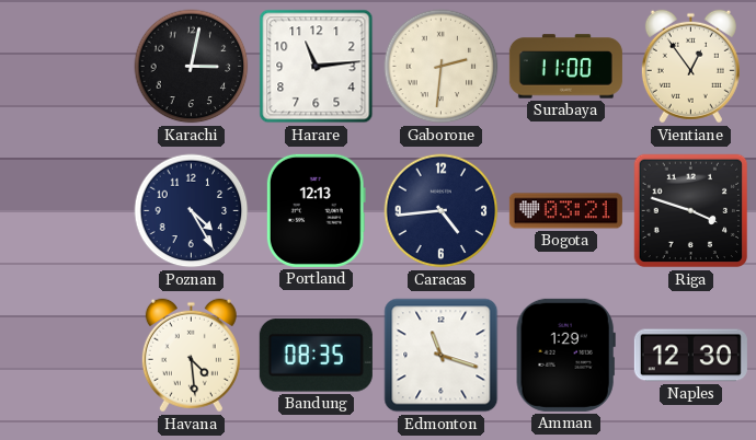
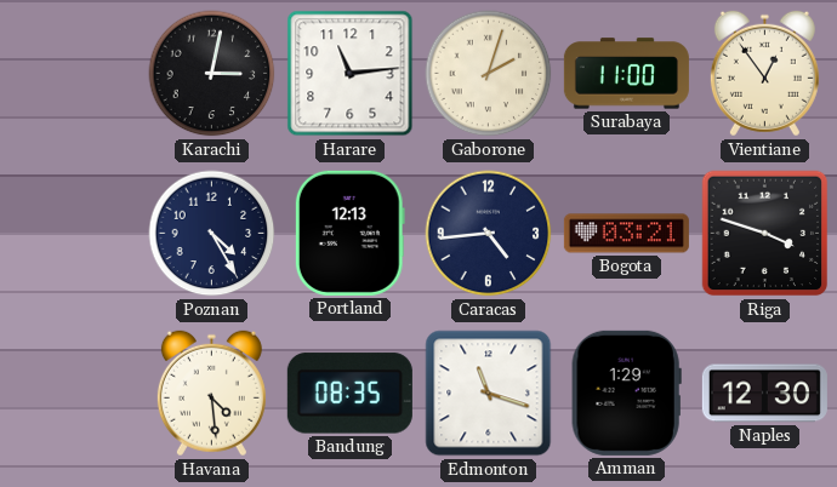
Gaborone: 2:31 -> 2:03 (489, 74)
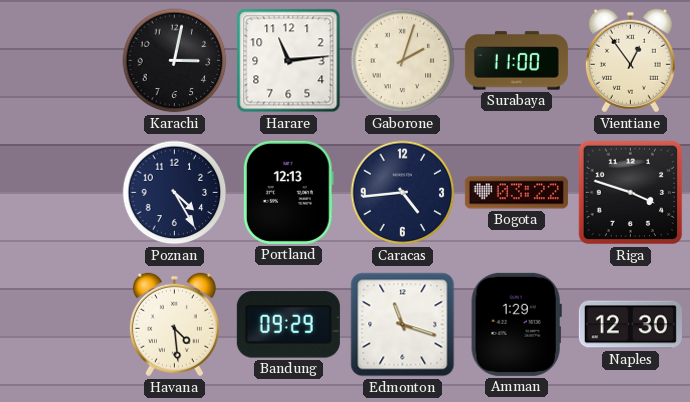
Bogota: 03:21 -> 03:22 (516, 193)
Bandung: 08:35 -> 09:29 (288, 325)
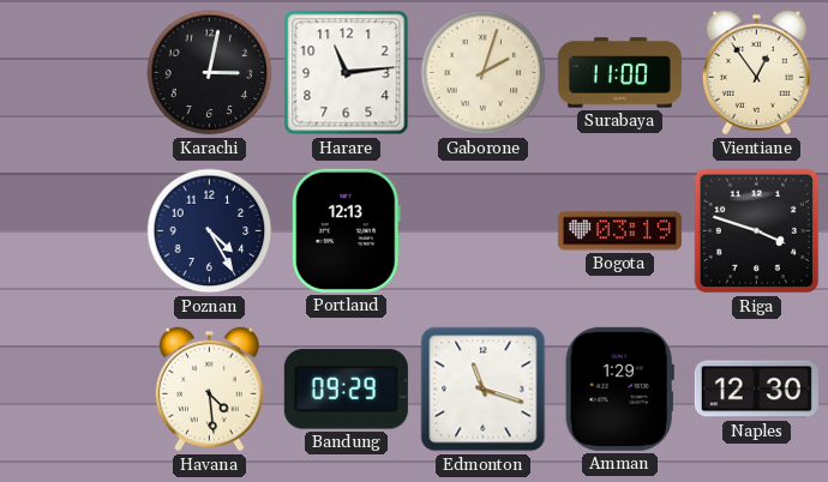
Caracas: 4:44 -> none (403, 193)
Bogota: 03:22 -> 03:19 (619, 231)
